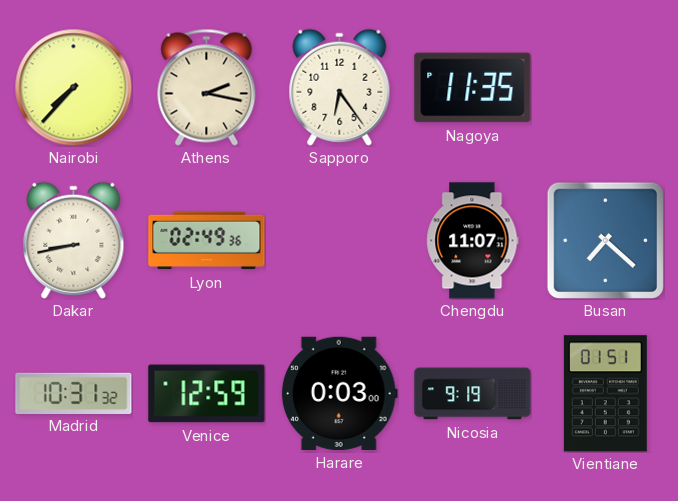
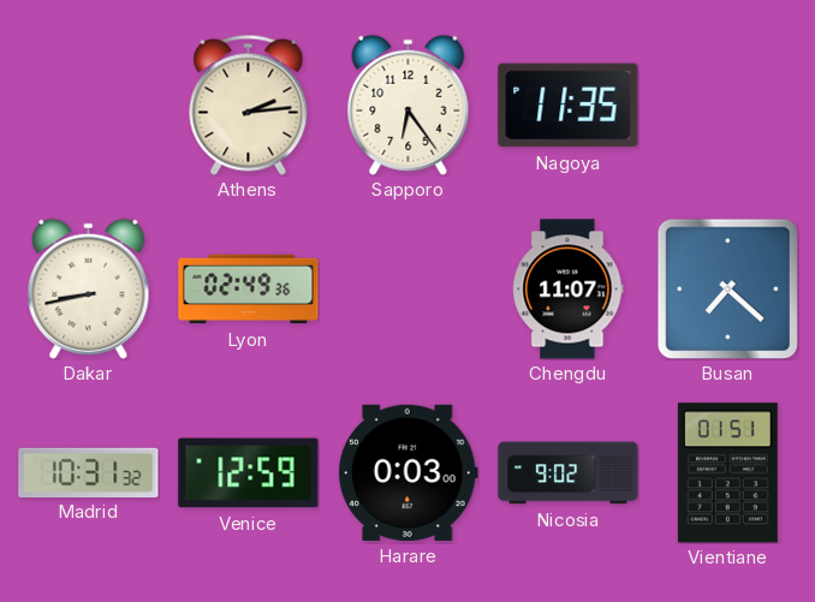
Nairobi: 7:37 -> none (73, 87)
Athens: 2:17 -> 2:14 (249, 105)
Nicosia: 9:19 -> 9:02 (569, 473)
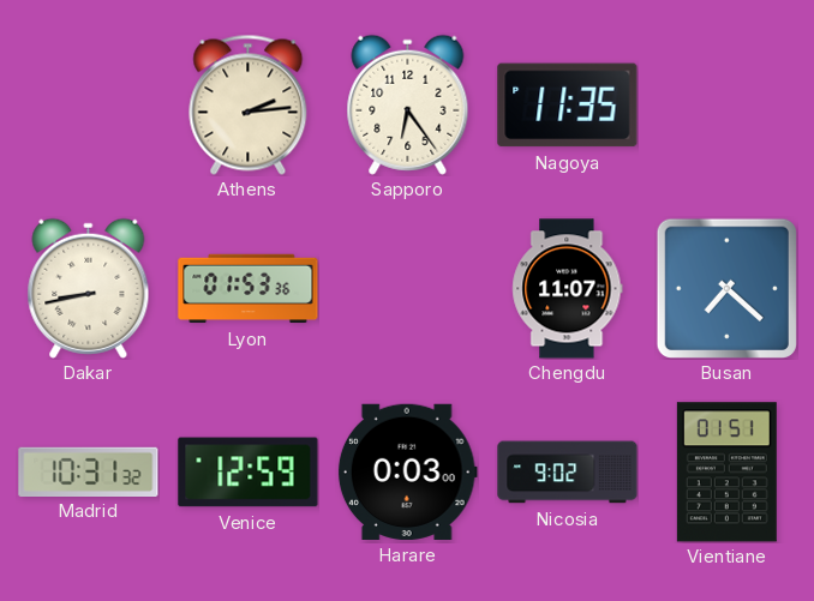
Lyon: 02:49 -> 01:53 (249, 289)
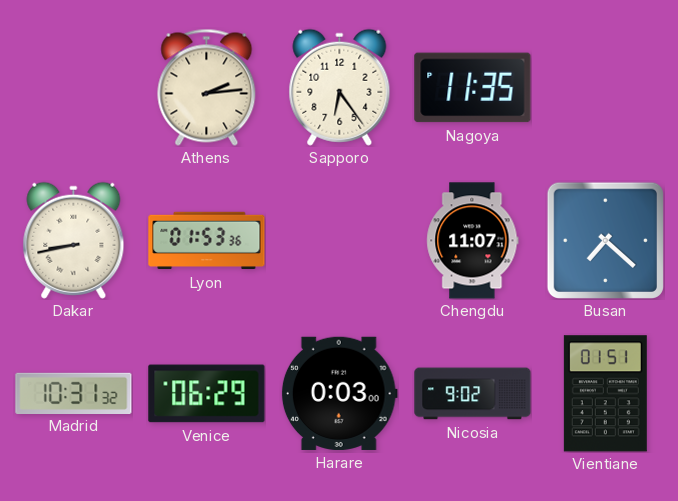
Venice: 12:59 -> 06:29 (207, 394)
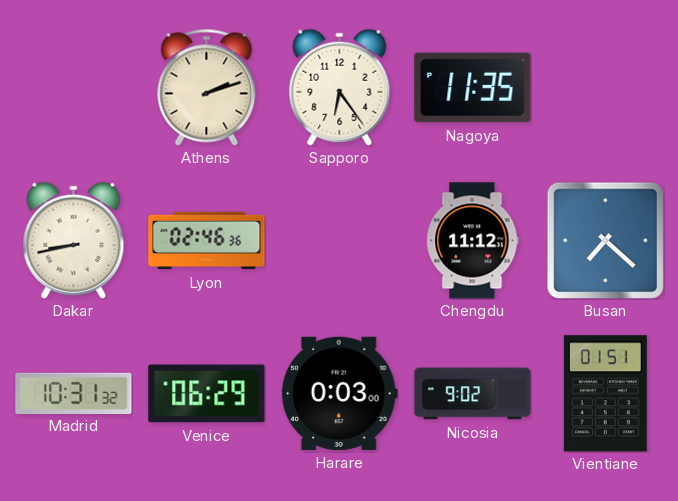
Athens: 2:14 -> 2:12 (207, 87)
Lyon: 01:53 -> 02:46 (207, 241)
Chengdu: 11:07 -> 11:12 (473, 241)
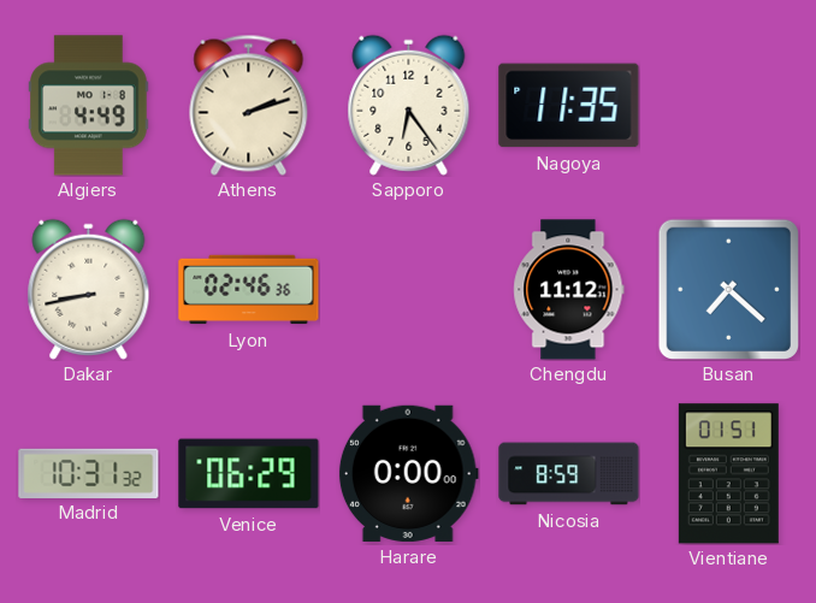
Algiers: none -> 4:49 (89, 106)
Harare: 0:03 -> 0:00 (408, 473)
Nicosia: 9:02 -> 8:59 (569, 474)
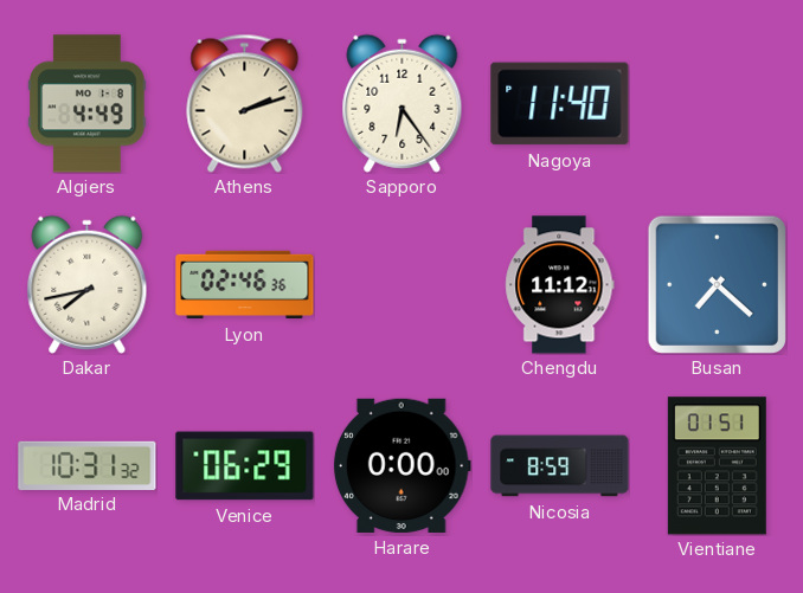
Nagoya: 11:35 -> 11:40 (560, 104)
Dakar: 8:43 -> 7:43 (88, 284)
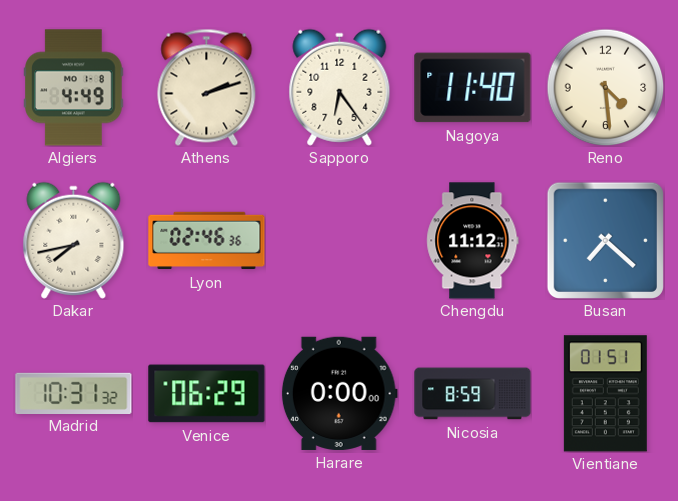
Reno: none -> 4:29 (605, 87)
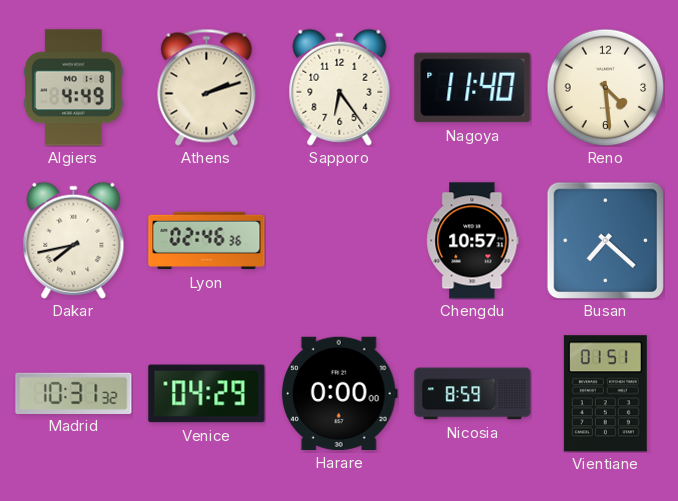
Chengdu: 11:12 -> 10:57 (473, 241)
Venice: 06:29 -> 04:29 (207, 394)
